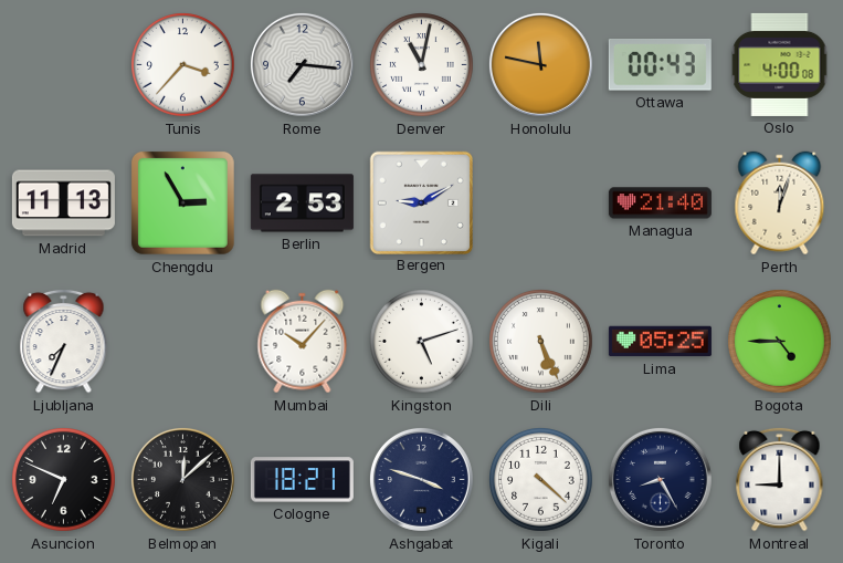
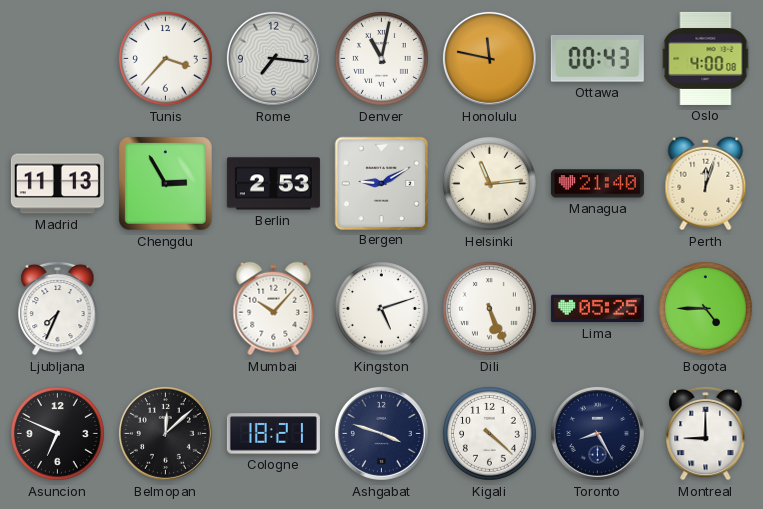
Helsinki: none -> 11:14 (490, 184)
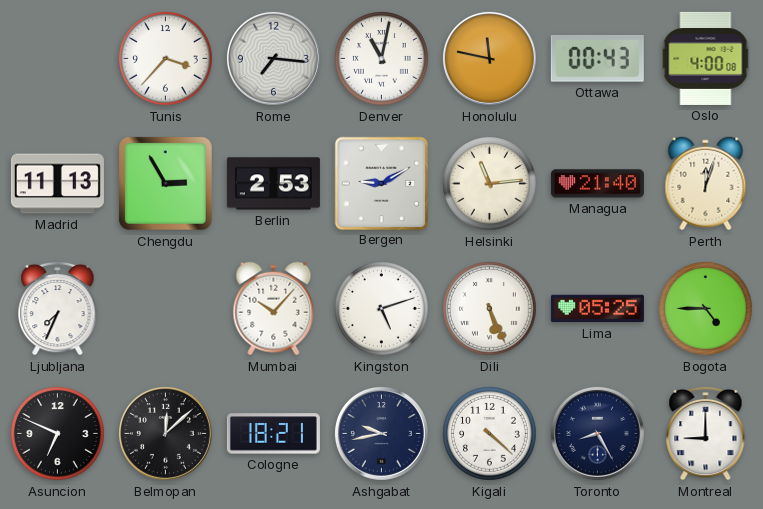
Ashgabat: 3:48 -> 9:43 (381, 433)
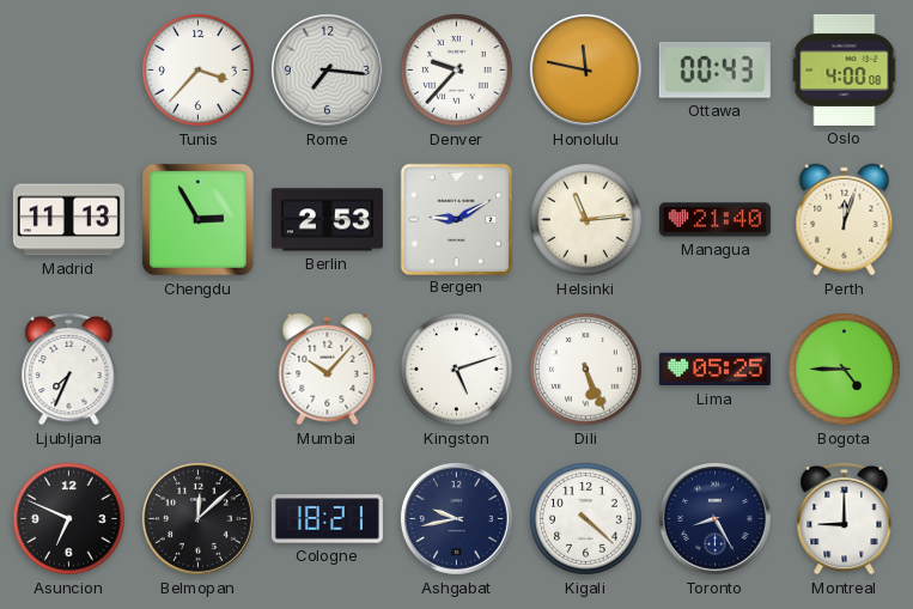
Denver: 11:02 -> 9:37 (457, 71)
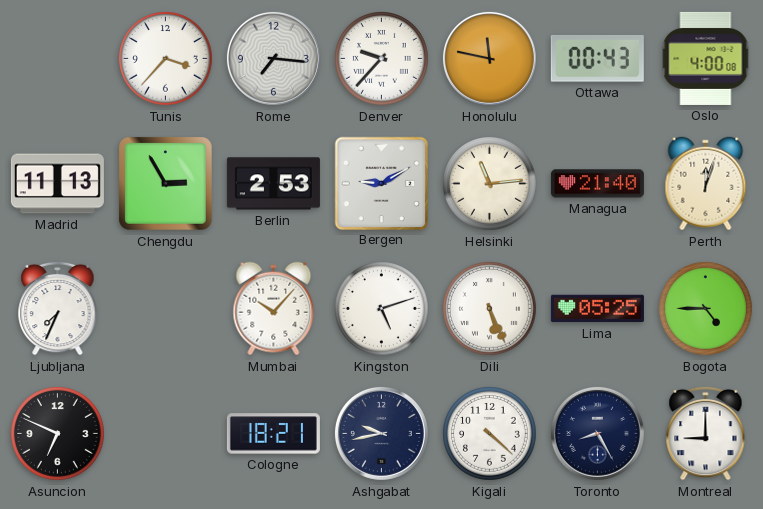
Belmopan: 12:08 -> none (197, 518)
